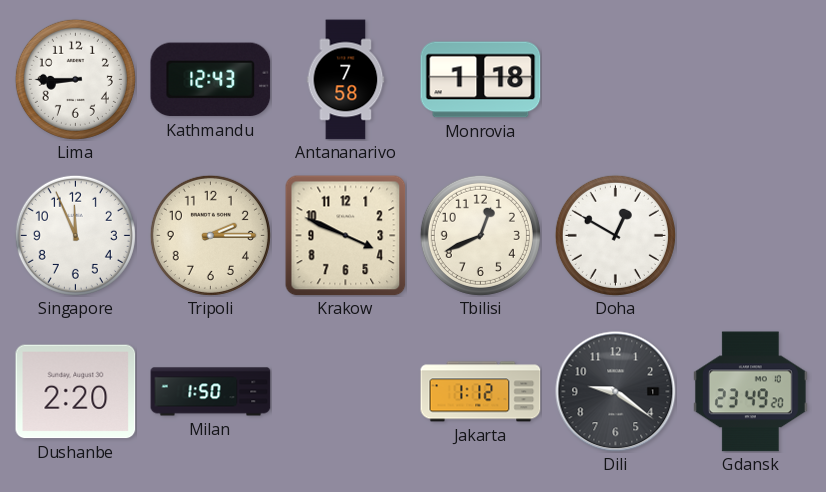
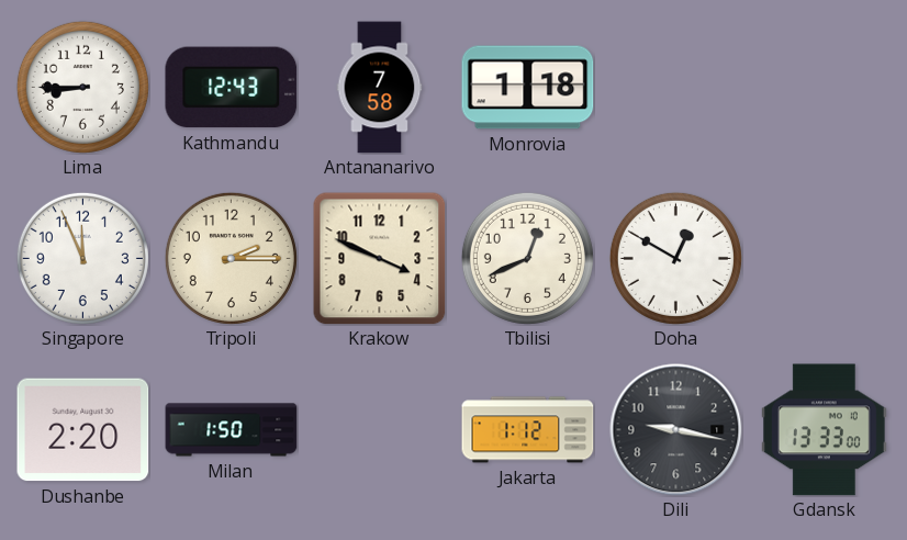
Dili: 9:21 -> 9:17 (676, 430)
Gdansk: 23:49 -> 13:33 (824, 430)
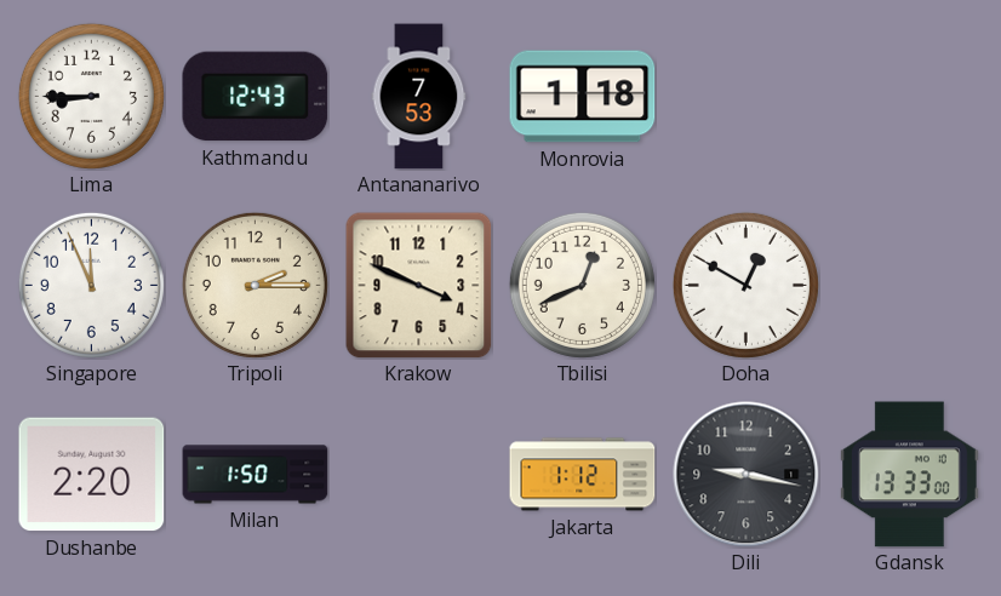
Antananarivo: 7:58 -> 7:53 (419, 97)
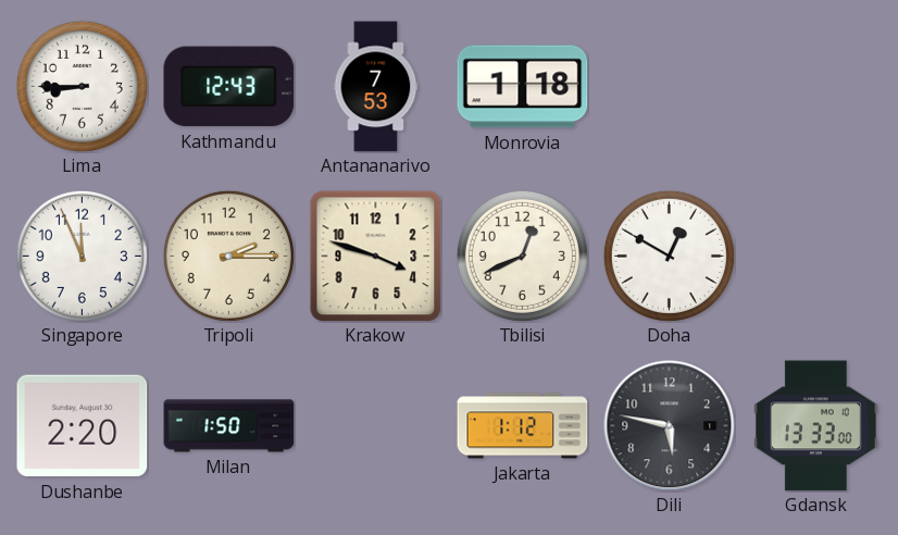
Krakow: 3:49 -> 3:48 (376, 257)
Dili: 9:17 -> 5:47 (670, 426)
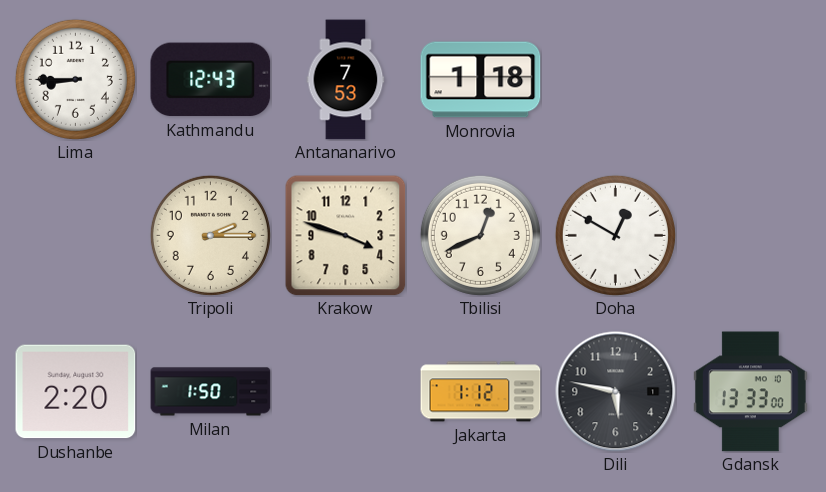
Singapore: 11:56 -> none (82, 256)
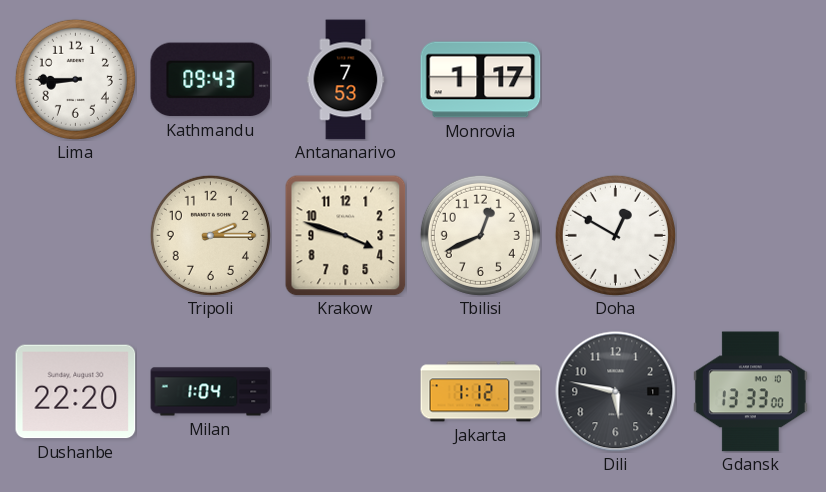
Kathmandu: 12:43 -> 09:43 (211, 80)
Monrovia: 1:18 -> 1:17 (481, 80)
Dushanbe: 2:20 -> 22:20 (76, 392)
Milan: 1:50 -> 1:04 (211, 392)
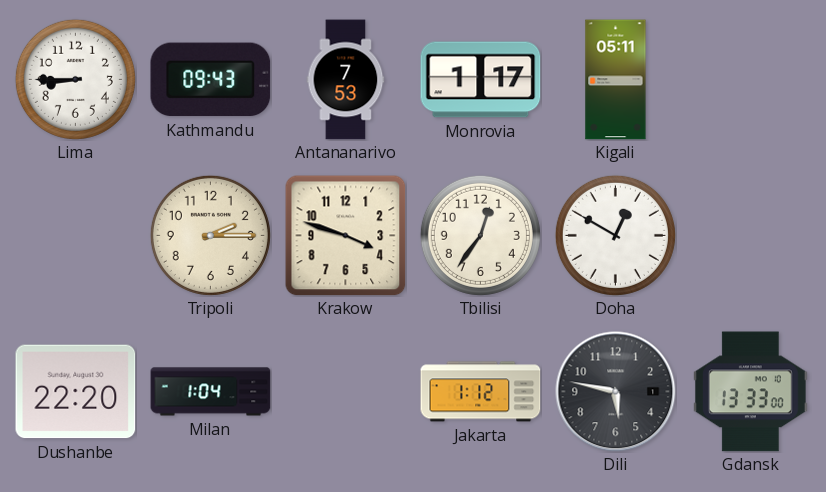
Kigali: none -> 05:11 (616, 80)
Tbilisi: 12:41 -> 12:36 (480, 235)
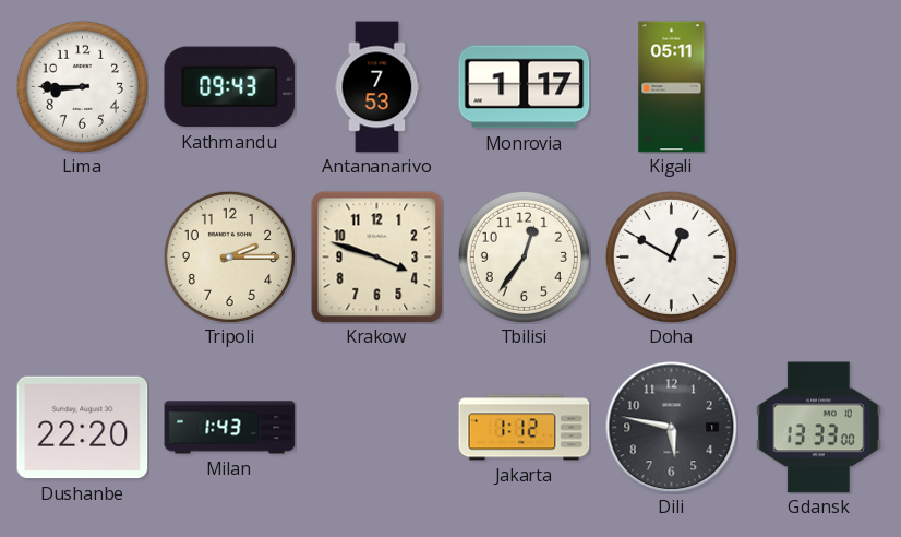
Milan: 1:04 -> 1:43 (230, 428)
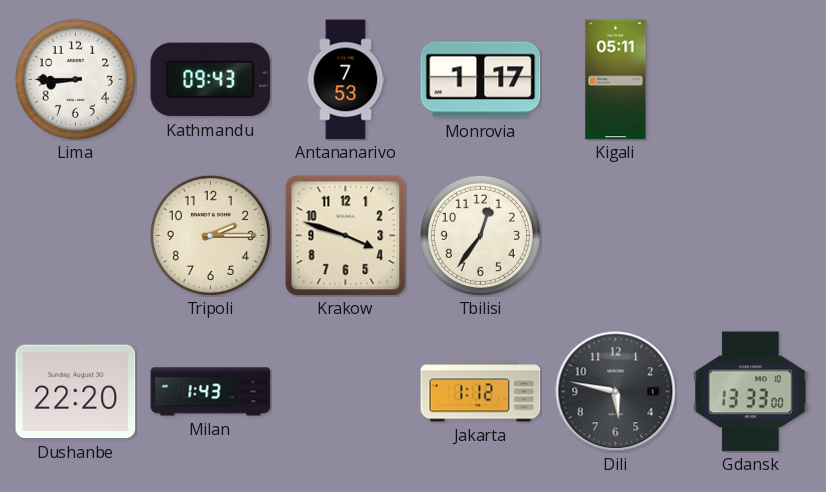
Doha: 12:50 -> none (671, 256)
